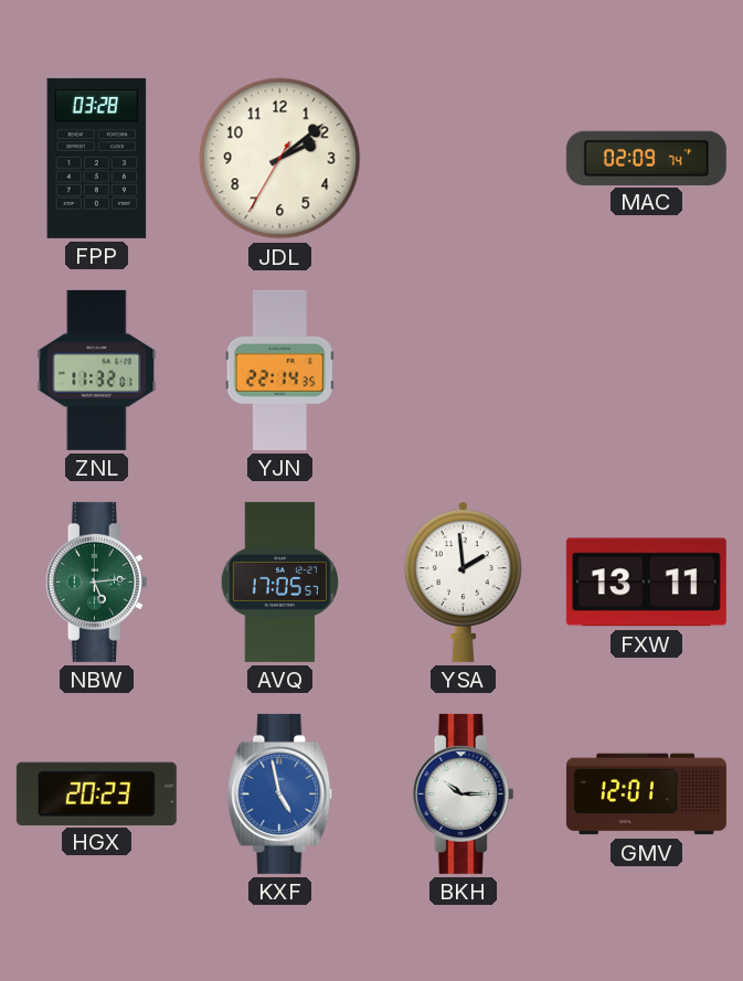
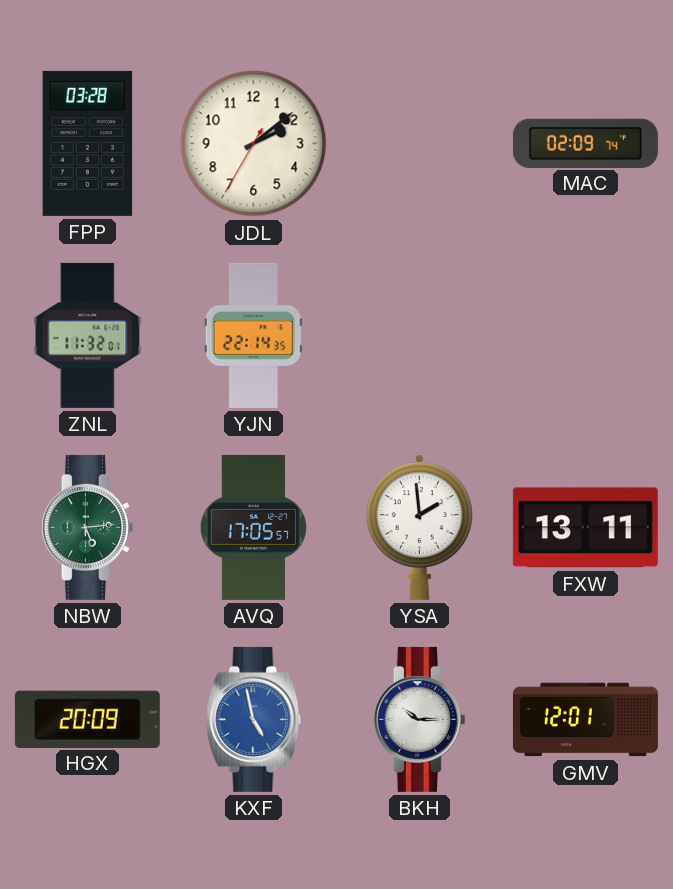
HGX: 20:23 -> 20:09 (87, 719)
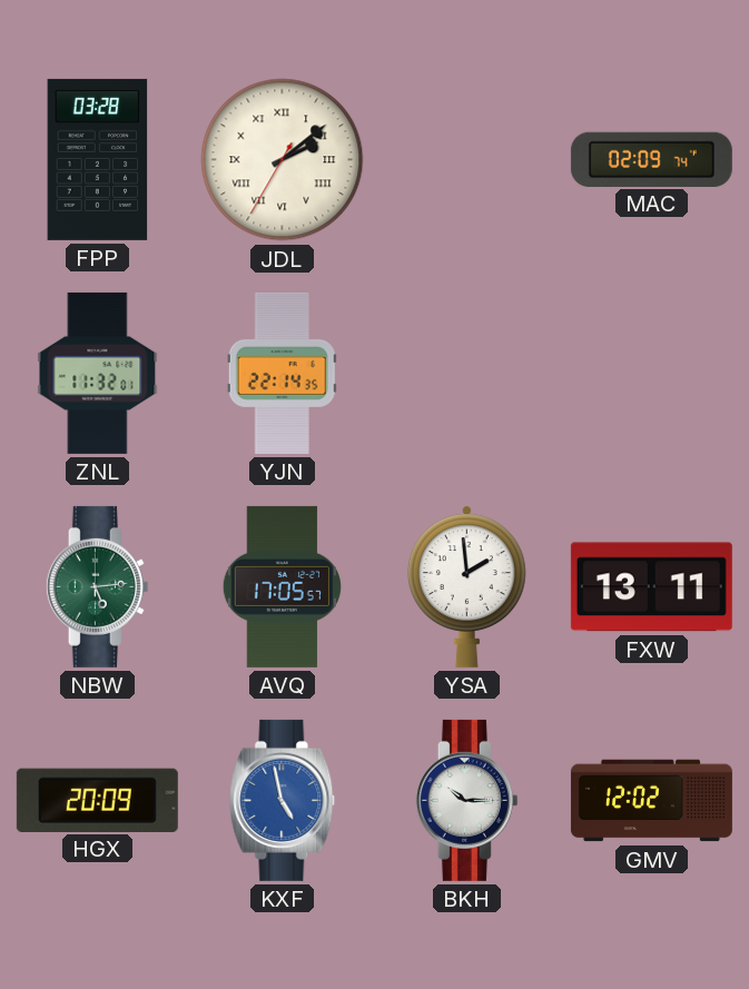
JDL numerals: Arabic -> Roman (283, 160)
GMV: 12:01 -> 12:02 (651, 801)
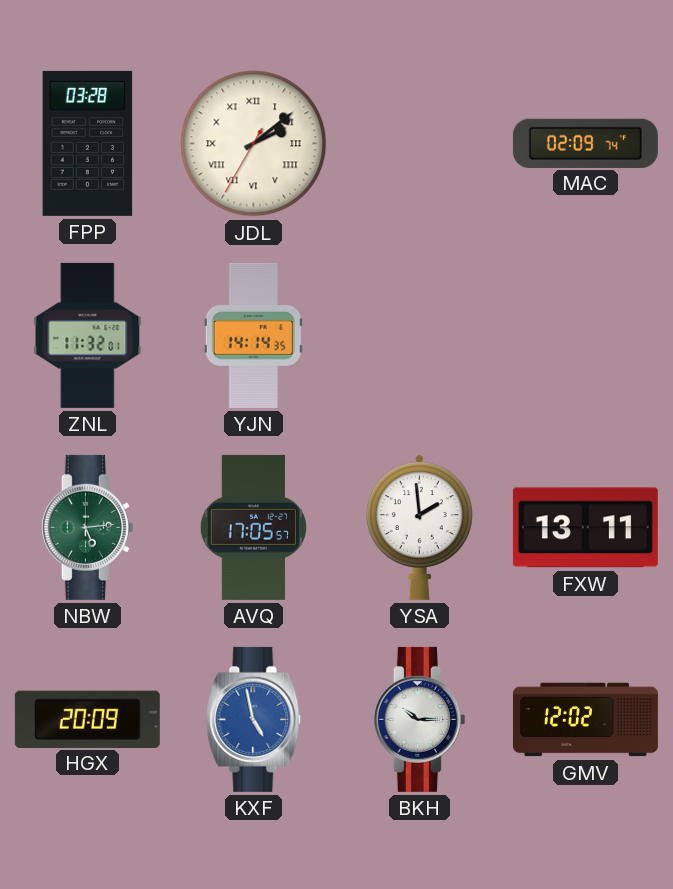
YJN: 22:14 -> 14:14 (253, 335)
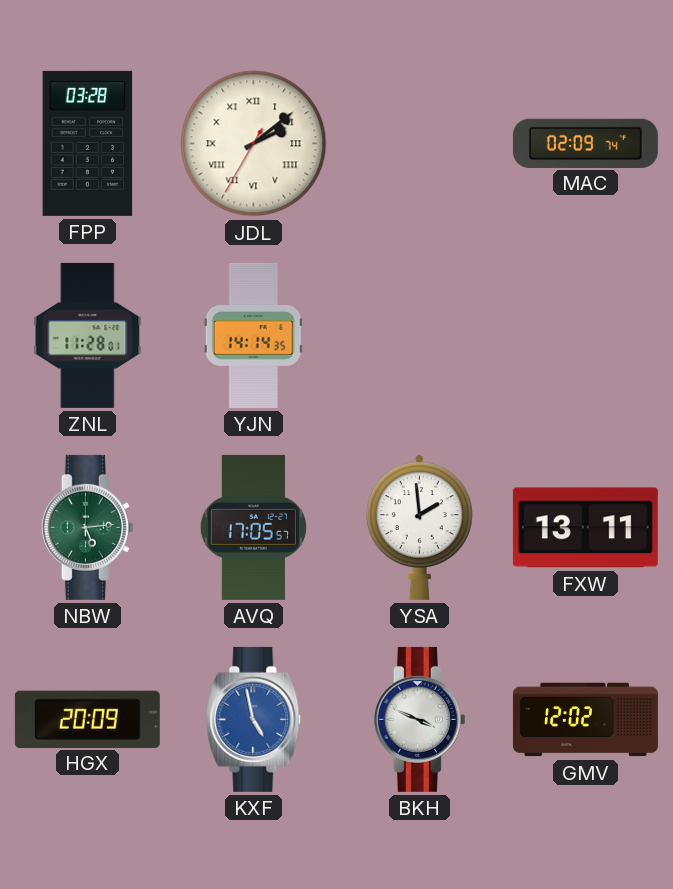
ZNL: 11:32 -> 11:28 (88, 335)
BKH: 10:15 -> 3:49 (419, 719)
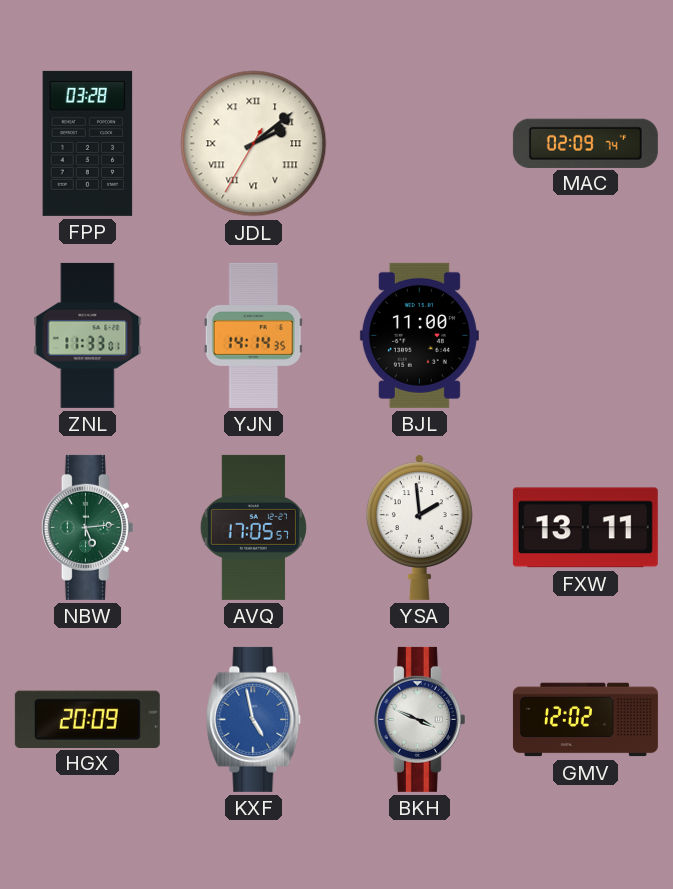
ZNL: 11:28 -> 11:33 (88, 335)
BJL: none -> 11:00 (419, 335)
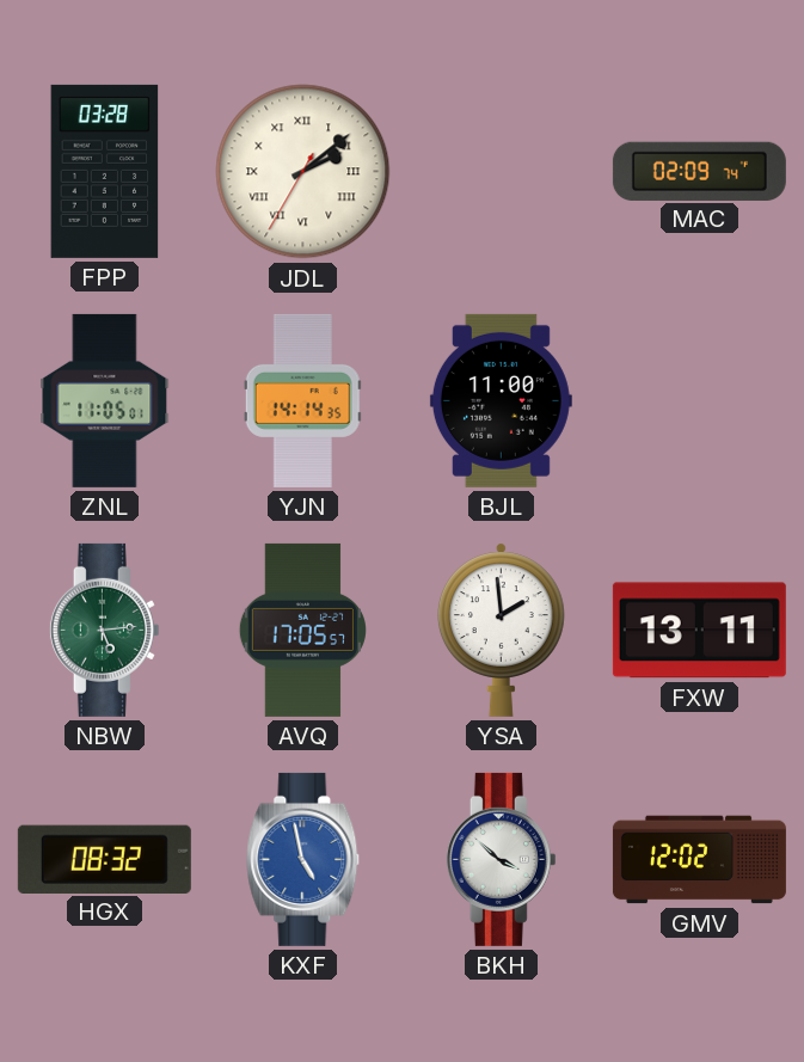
ZNL: 11:33 -> 11:05 (105, 400)
HGX: 20:09 -> 08:32 (104, 859)
BKH: 3:49 -> 3:52 (501, 859)
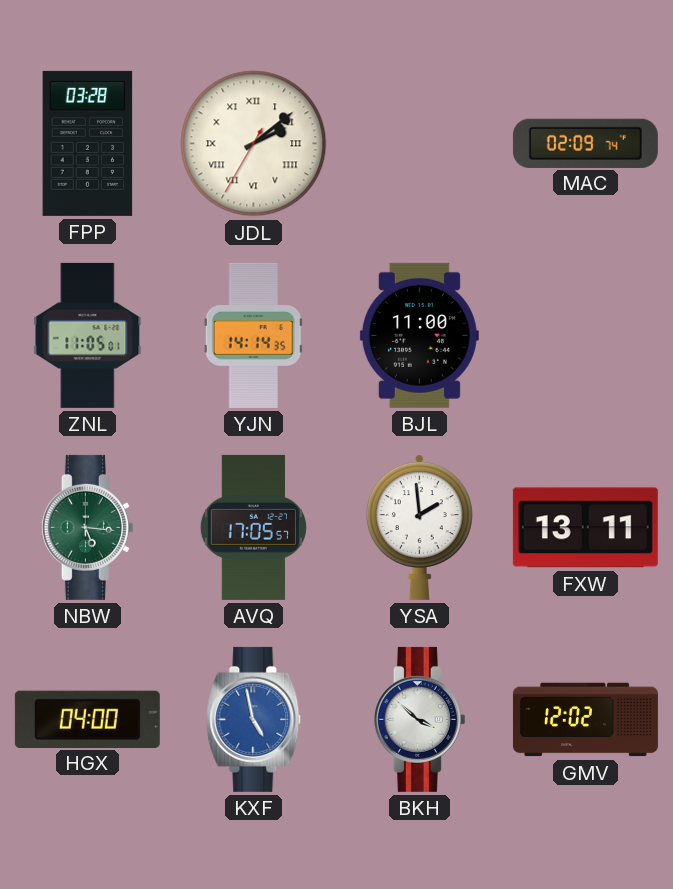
NBW: 5:14 -> 5:16 (87, 527)
HGX: 08:32 -> 04:00 (87, 719)
